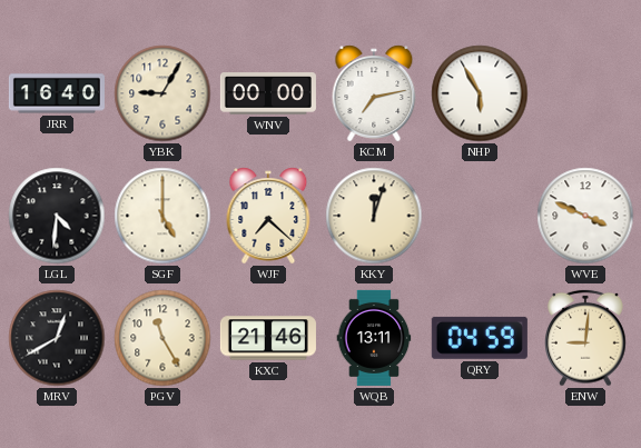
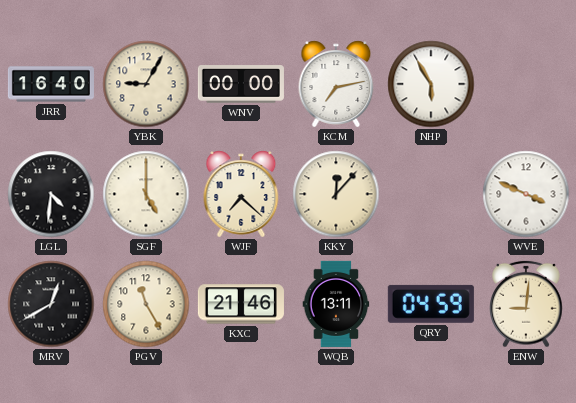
KKY: 12:03 -> 12:07 (336, 194)
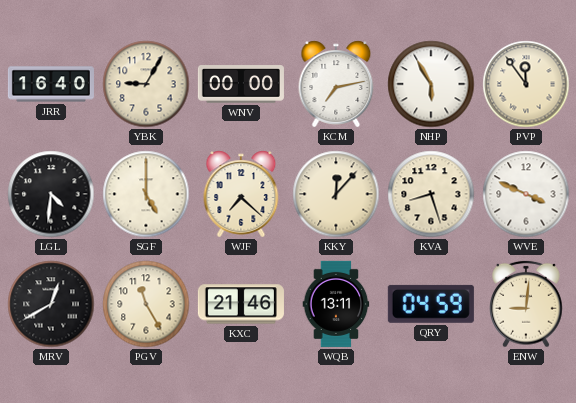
PVP: none -> 11:54 (526, 84)
KVA: none -> 8:27 (431, 194)
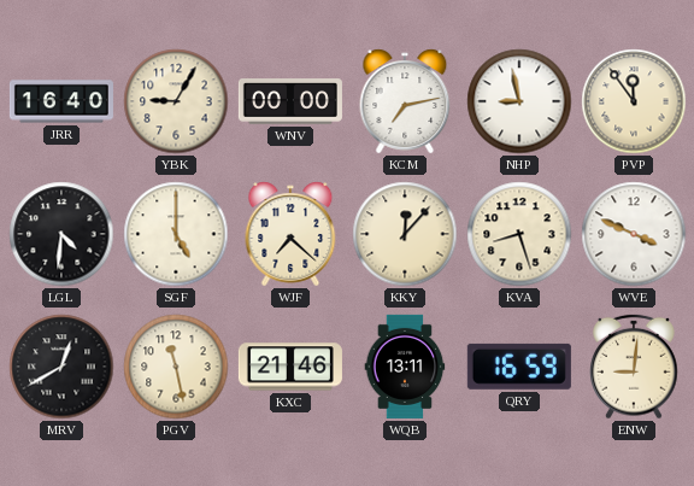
NHP: 5:55 -> 8:58 (519, 101)
PGV: 11:25 -> 11:28 (176, 367)
QRY: 04:59 -> 16:59 (519, 367)
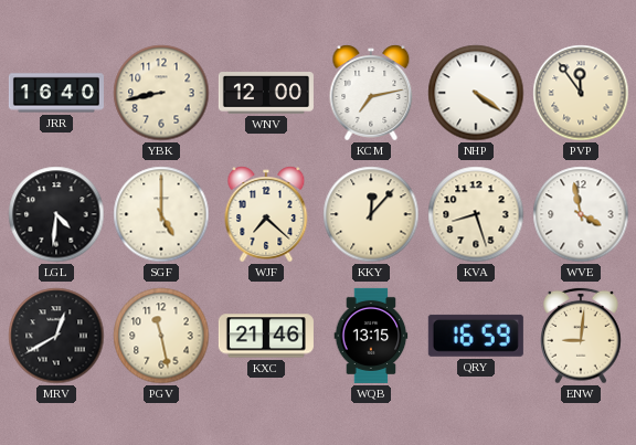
YBK: 9:05 -> 8:43 (161, 93)
WNV: 00:00 -> 12:00 (266, 93)
NHP: 8:58 -> 4:21 (476, 93)
WVE: 3:49 -> 3:58 (581, 214)
WQB: 13:11 -> 13:15 (371, 336)
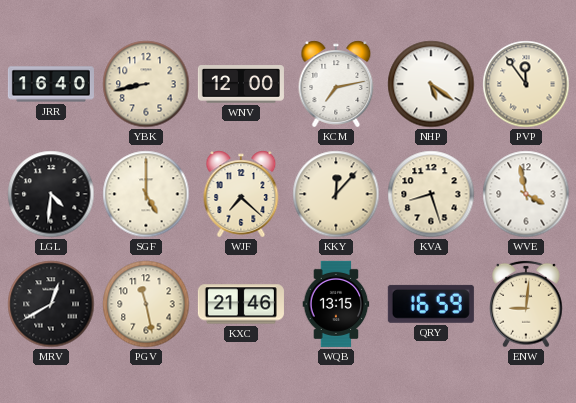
NHP: 4:21 -> 5:21 (431, 84)
